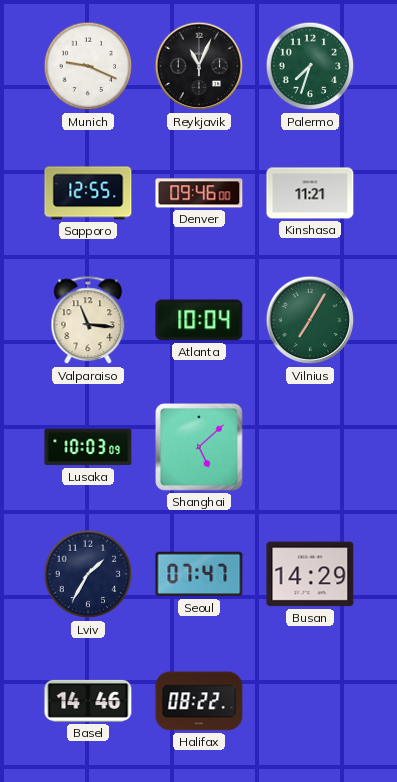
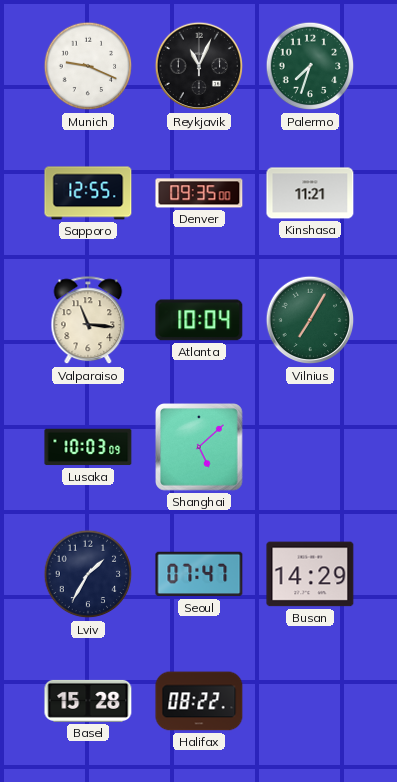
Denver: 09:46 -> 09:35 (199, 193)
Basel: 14:46 -> 15:28 (88, 701)
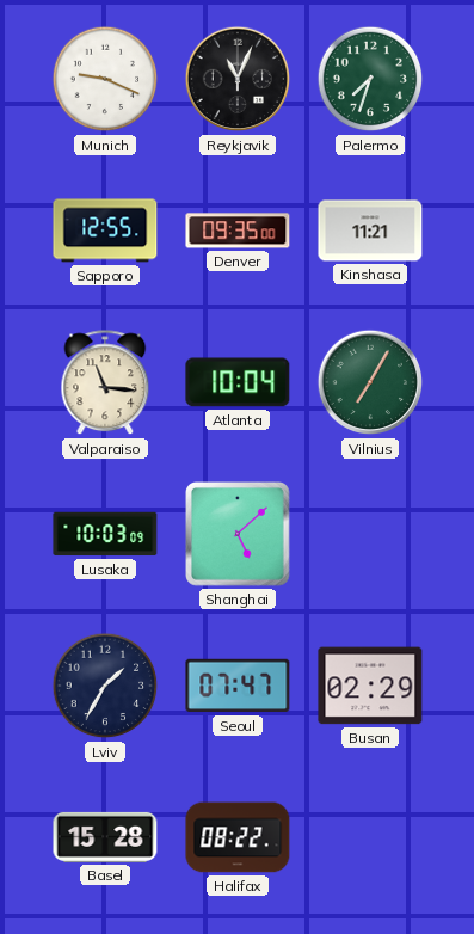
Busan: 14:29 -> 02:29 (370, 686)
